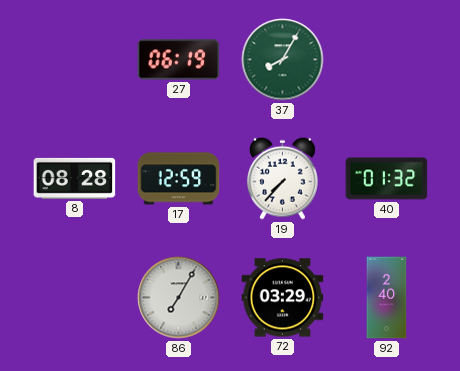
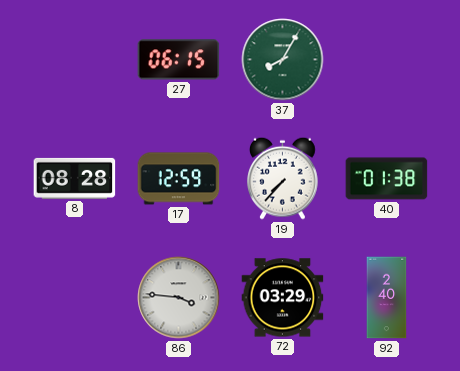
27: 06:19 -> 06:15 (179, 60)
40: 01:32 -> 01:38 (387, 179)
86: 7:05 -> 3:46 (179, 298)
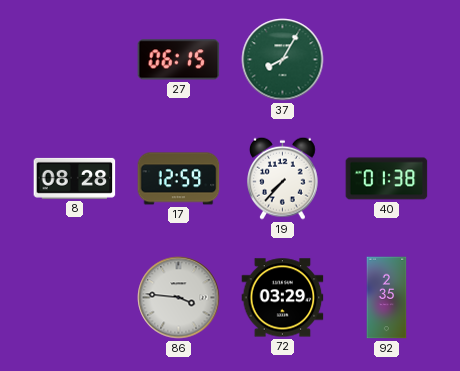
92: 2:40 -> 2:35 (387, 298)
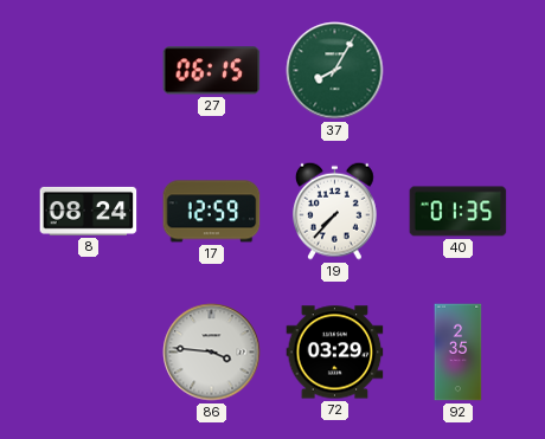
8: 08:28 -> 08:24 (89, 211)
40: 01:38 -> 01:35 (459, 212)
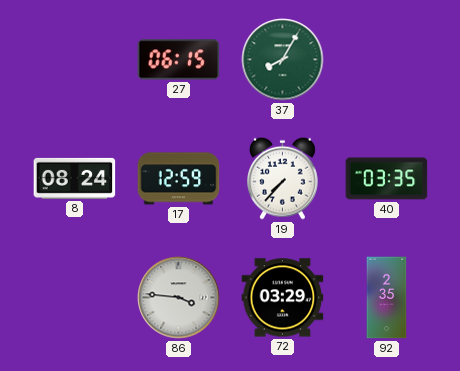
40: 01:35 -> 03:35 (387, 179)
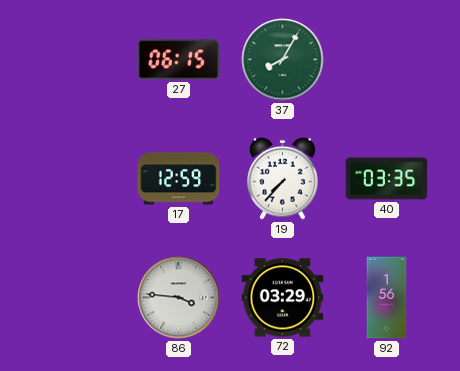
8: 08:24 -> none (75, 178)
92: 2:35 -> 1:56 (387, 298)
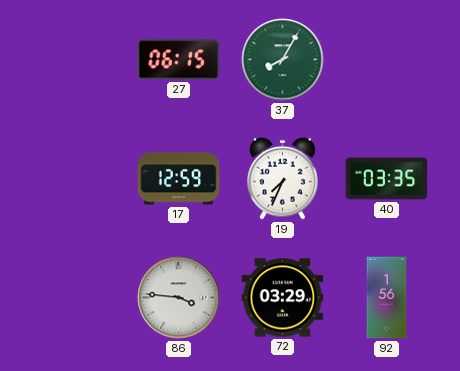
19: 7:37 -> 7:34 (283, 178)
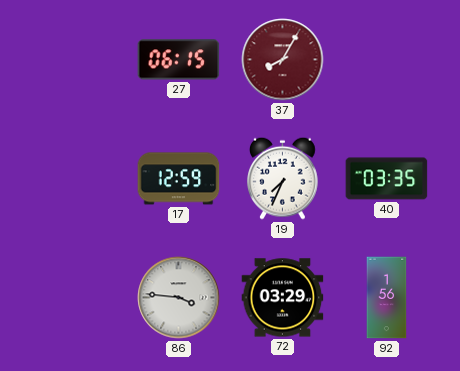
37 dial: green -> burgundy (283, 60)
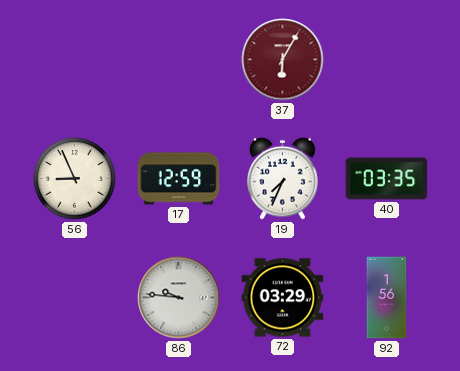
27: 06:15 -> none (179, 60)
37: 8:05 -> 6:05 (283, 60)
56: none -> 8:56 (75, 179)
86: 3:46 -> 9:46 (179, 298)
